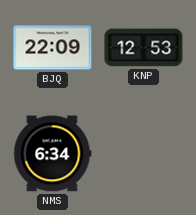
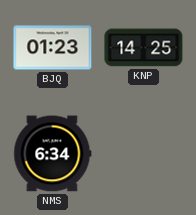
BJQ: 22:09 -> 01:23 (53, 48)
KNP: 12:53 -> 14:25 (144, 48)
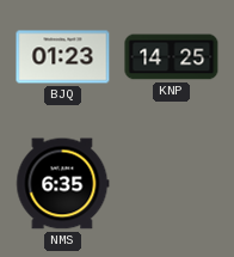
NMS: 6:34 -> 6:35 (63, 184)
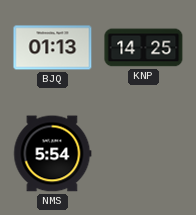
BJQ: 01:23 -> 01:13 (53, 48)
NMS: 6:35 -> 5:54 (53, 154)
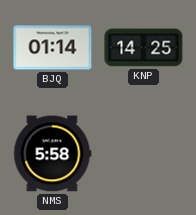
BJQ: 01:13 -> 01:14 (53, 48)
NMS: 5:54 -> 5:58 (53, 154)
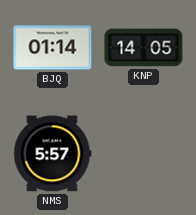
KNP: 14:25 -> 14:05 (144, 48)
NMS: 5:58 -> 5:57 (53, 154)
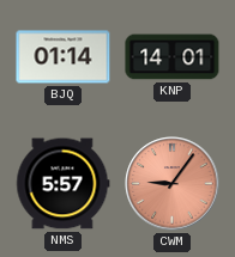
KNP: 14:05 -> 14:01 (173, 57)
CWM: none -> 9:06 (173, 184)
